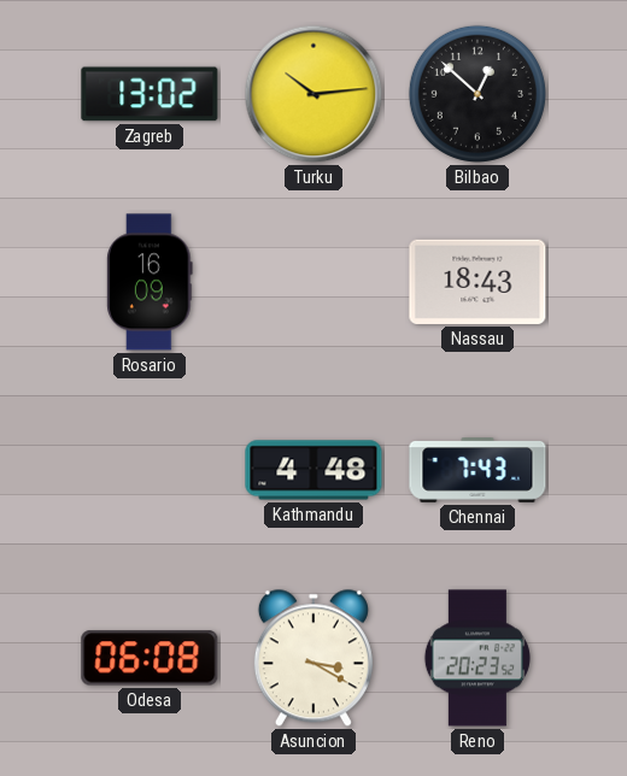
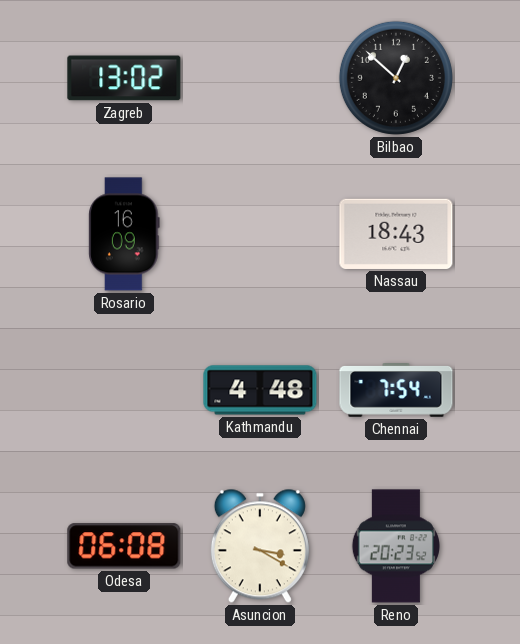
Turku: 10:14 -> none (313, 94)
Chennai: 7:43 -> 7:54 (396, 391)
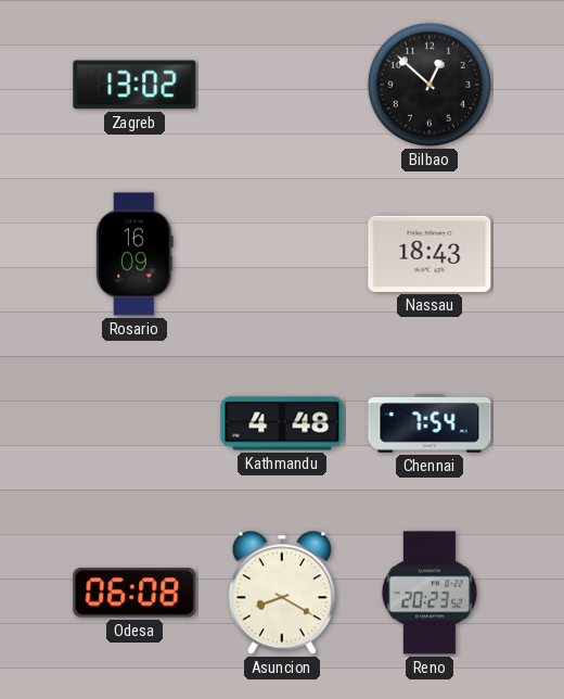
Asuncion: 3:20 -> 8:20 (282, 593)
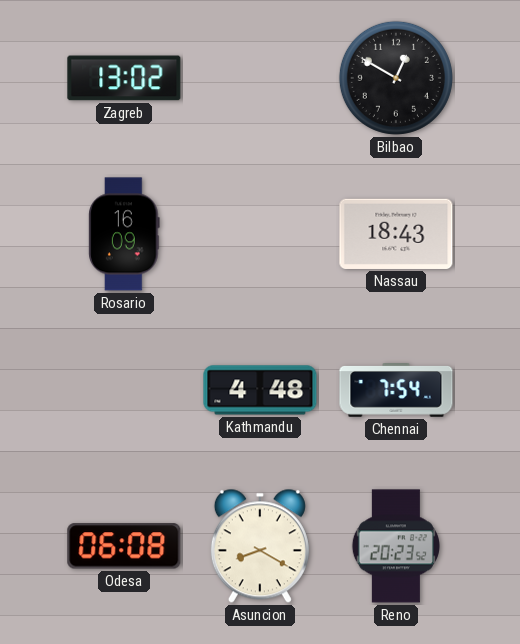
Bilbao: 12:52 -> 12:50 (396, 78)
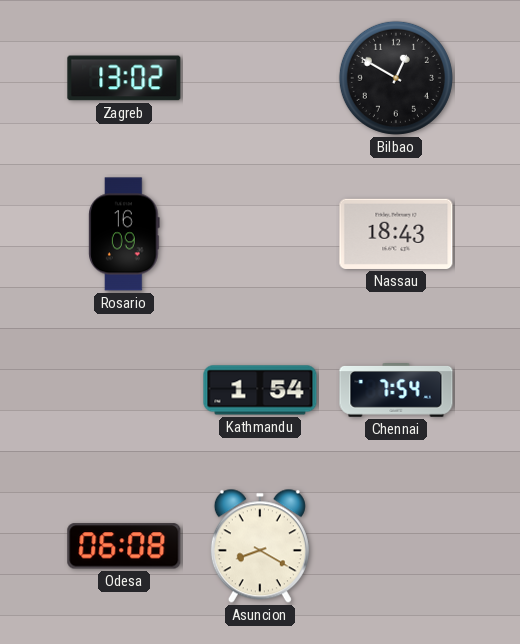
Kathmandu: 4:48 -> 1:54 (260, 390)
Reno: 20:23 -> none (396, 546)
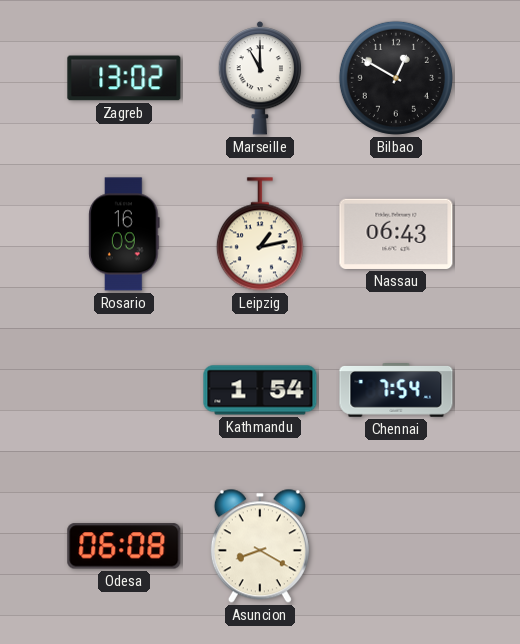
Marseille: none -> 11:00 (260, 78)
Leipzig: none -> 1:13 (260, 234)
Nassau: 18:43 -> 06:43 (396, 234)
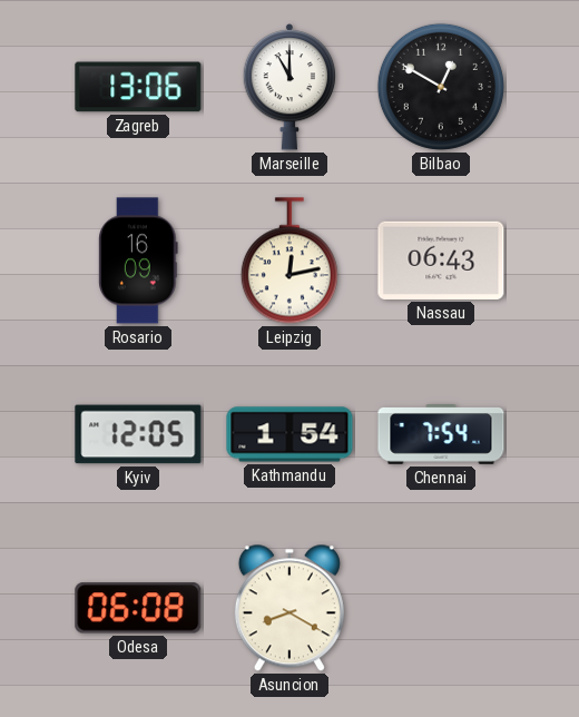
Zagreb: 13:02 -> 13:06 (138, 87)
Leipzig: 1:13 -> 12:13 (289, 261)
Kyiv: none -> 12:05 (138, 434)
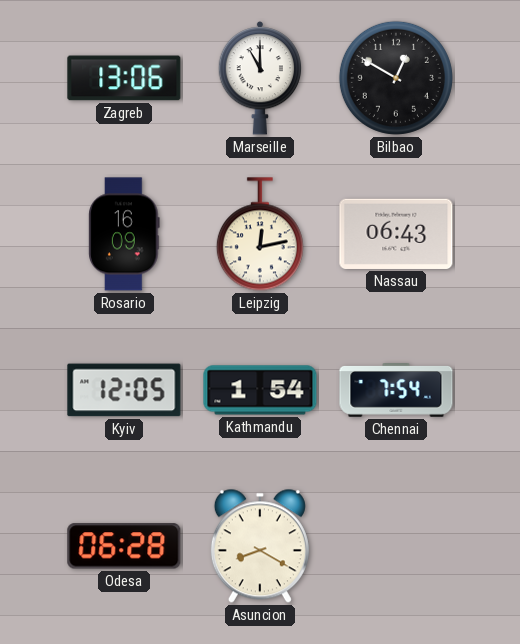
Odesa: 06:08 -> 06:28 (124, 546)
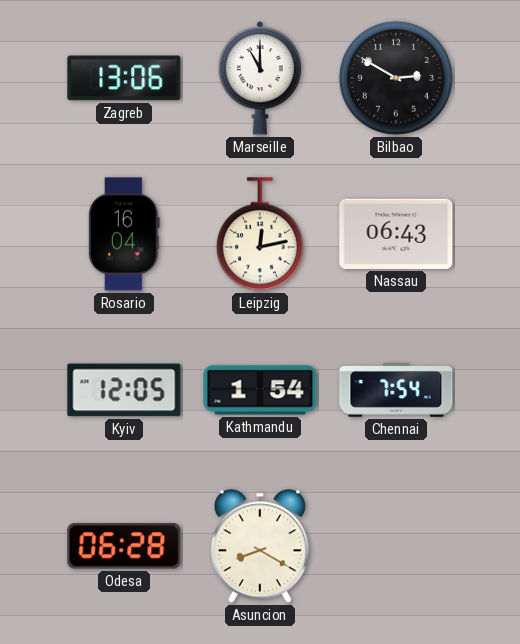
Bilbao: 12:50 -> 2:50 (396, 78)
Rosario: 16:09 -> 16:04 (124, 234)
